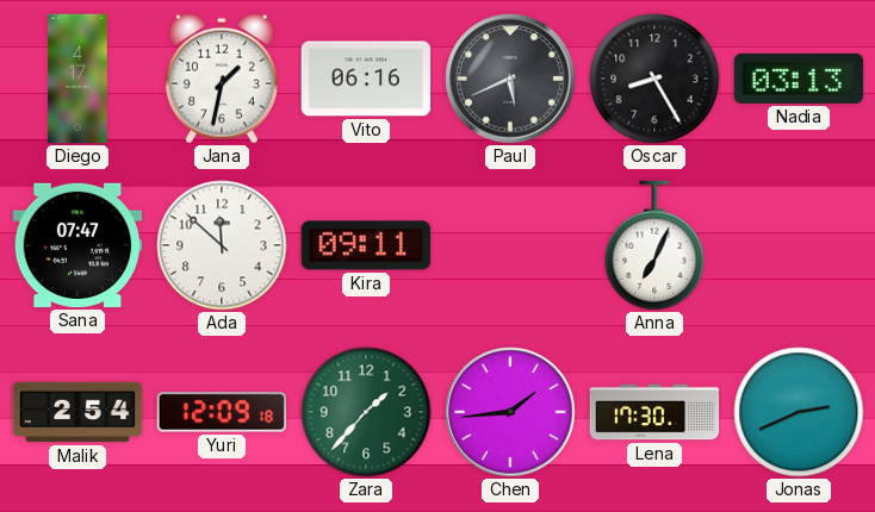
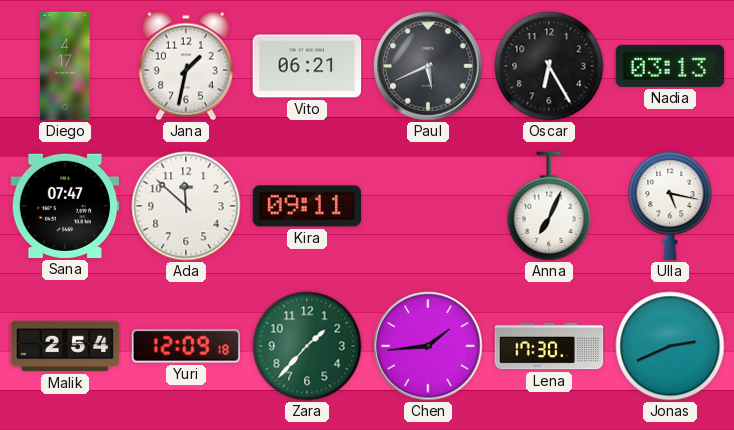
Vito: 06:16 -> 06:21 (307, 66)
Oscar: 8:25 -> 6:25 (549, 66)
Ulla: none -> 5:17 (670, 206)
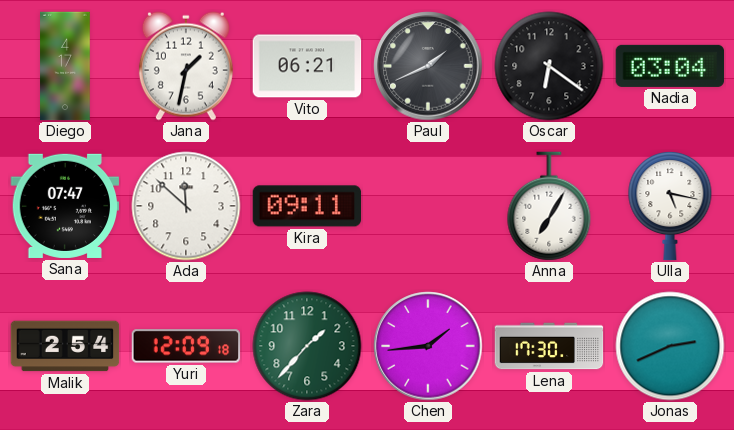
Paul: 5:41 -> 1:41 (428, 66)
Oscar: 6:25 -> 6:21 (549, 66)
Nadia: 03:13 -> 03:04 (670, 66)
Anna: 7:04 -> 7:05 (549, 206)
